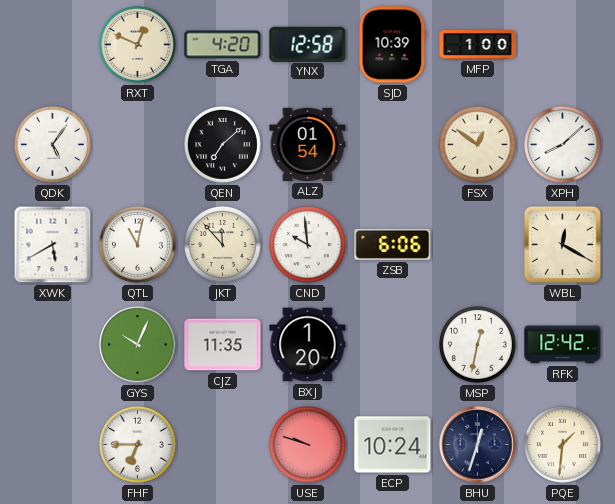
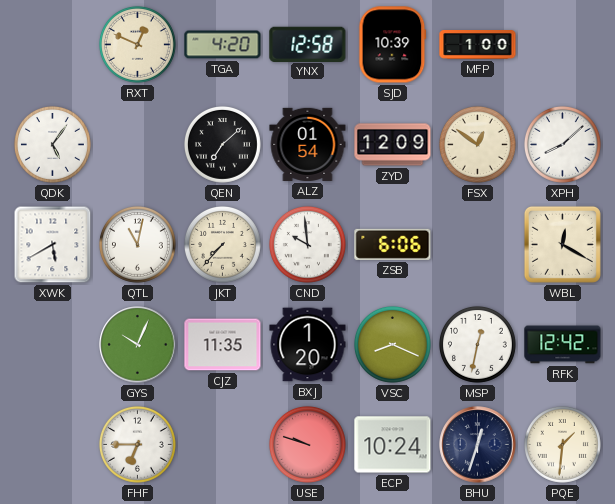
ZYD: none -> 12:09 (393, 145)
JKT: 11:53 -> 7:37 (222, 244)
VSC: none -> 8:19 (392, 344)
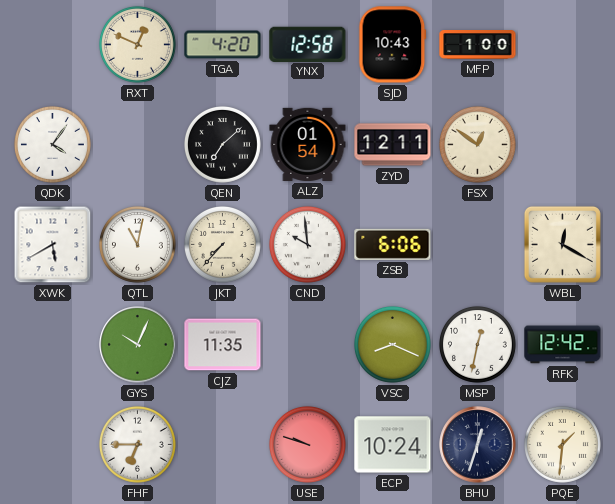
SJD: 10:39 -> 10:43 (393, 45)
QDK: 5:06 -> 4:06 (52, 144)
ZYD: 12:09 -> 12:11 (393, 145)
XPH: 8:08 -> none (562, 144)
BXJ: 1:20 -> none (308, 345)
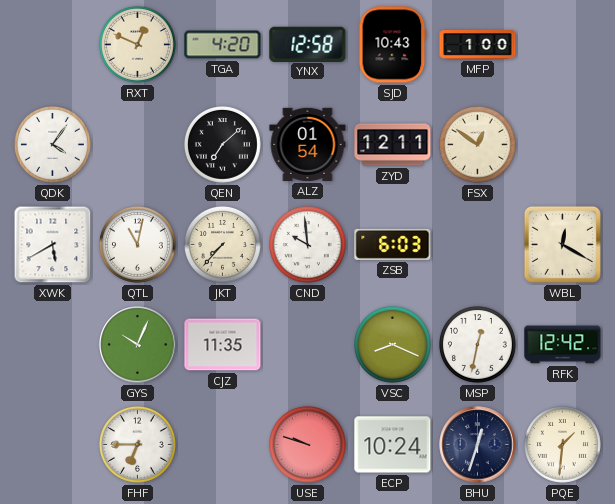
ZSB: 6:06 -> 6:03 (393, 244)
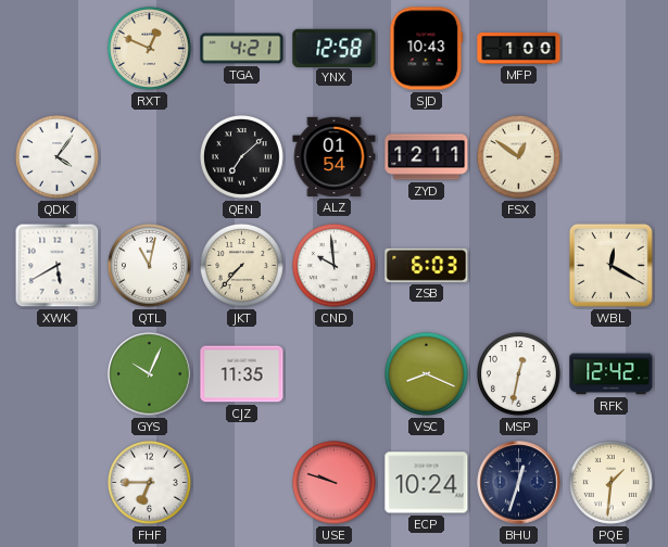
TGA: 4:20 -> 4:21 (242, 49)
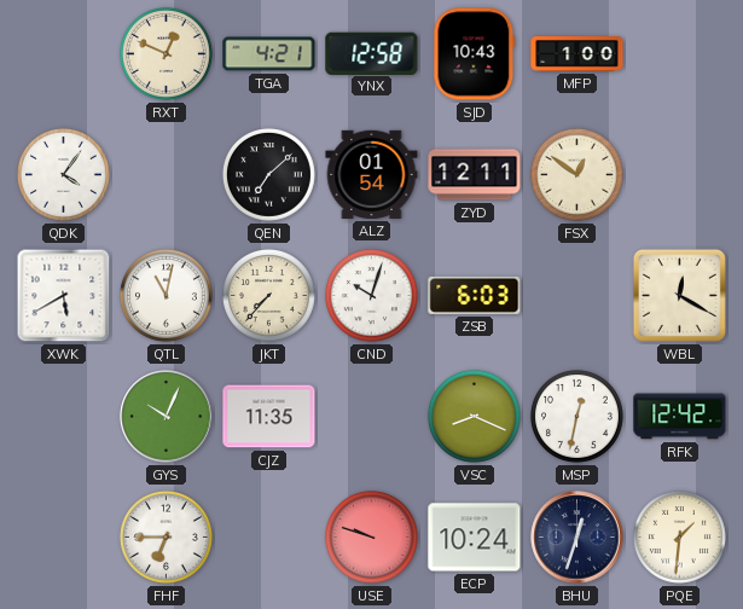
CND: 9:59 -> 10:03 (371, 295)
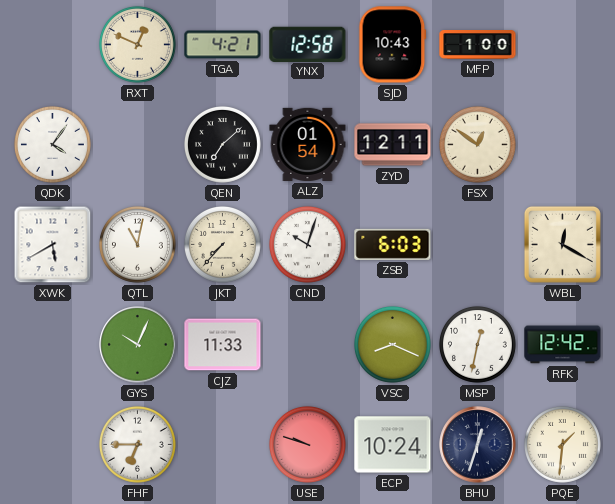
CJZ: 11:35 -> 11:33 (223, 345)
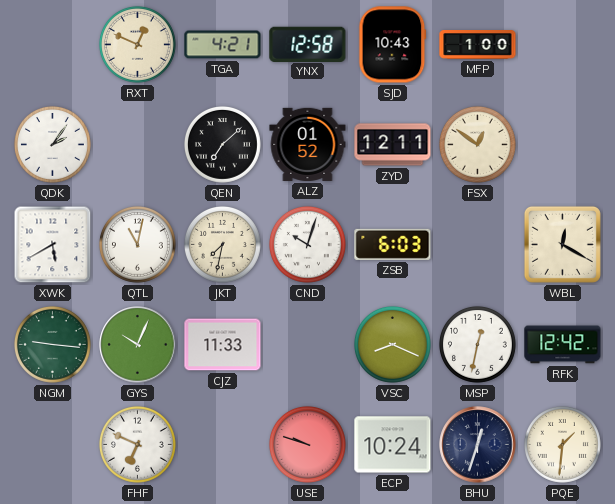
QDK: 4:06 -> 2:06 (52, 144)
ALZ: 01:54 -> 01:52 (308, 144)
JKT: 7:37 -> 7:32 (222, 244)
NGM: none -> 9:16 (52, 344)
FHF: 6:45 -> 6:49 (137, 444)
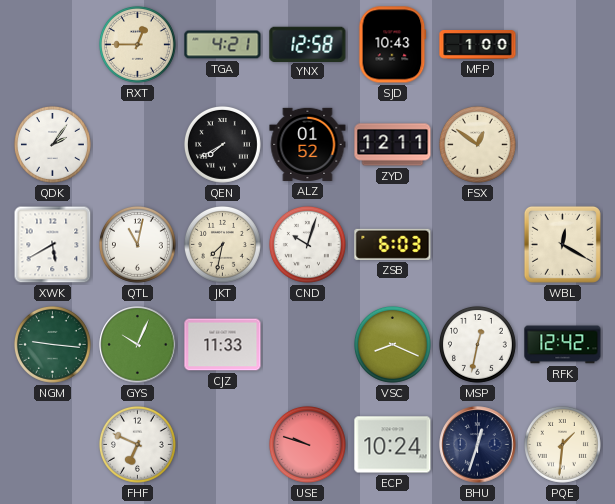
RXT: 12:49 -> 12:45 (137, 44)
QEN: 7:08 -> 7:40 (222, 144)
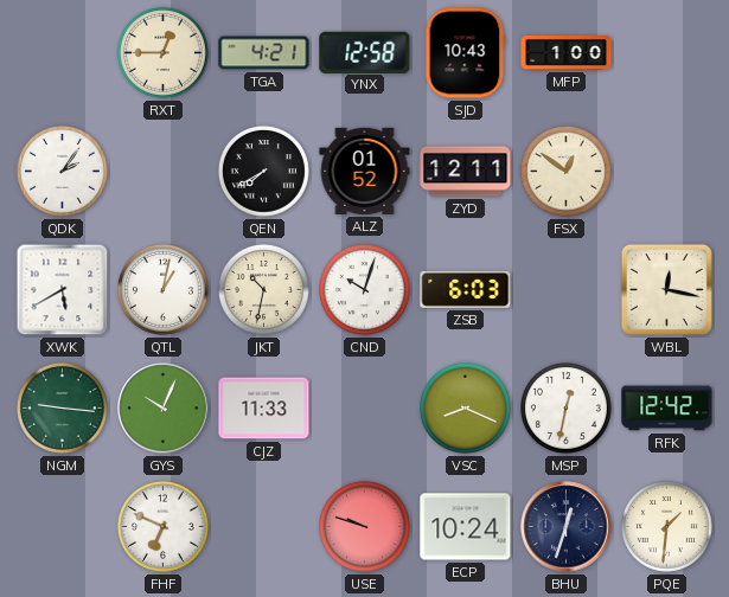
QTL: 11:02 -> 1:02 (162, 289)
JKT: 7:32 -> 10:32 (263, 289)
WBL: 12:20 -> 12:17 (666, 289)
